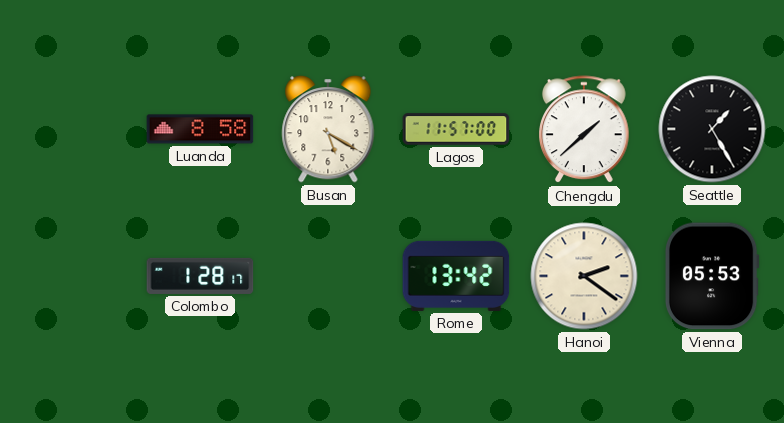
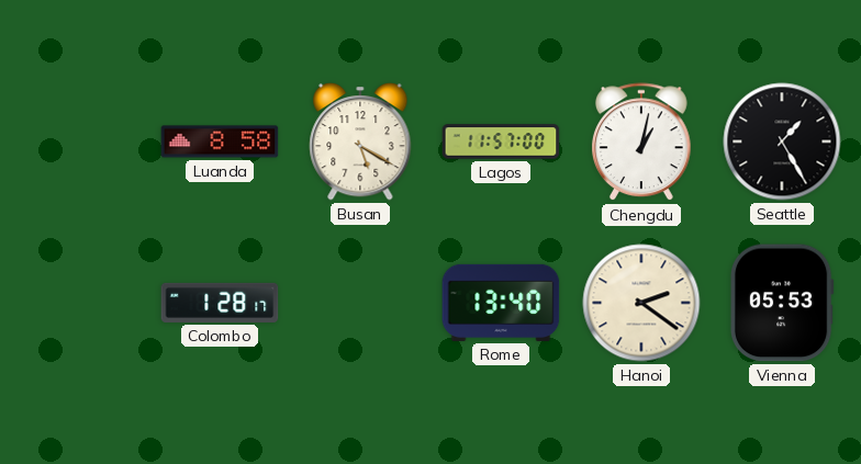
Chengdu: 1:38 -> 1:02 (642, 143)
Rome: 13:42 -> 13:40 (501, 303)
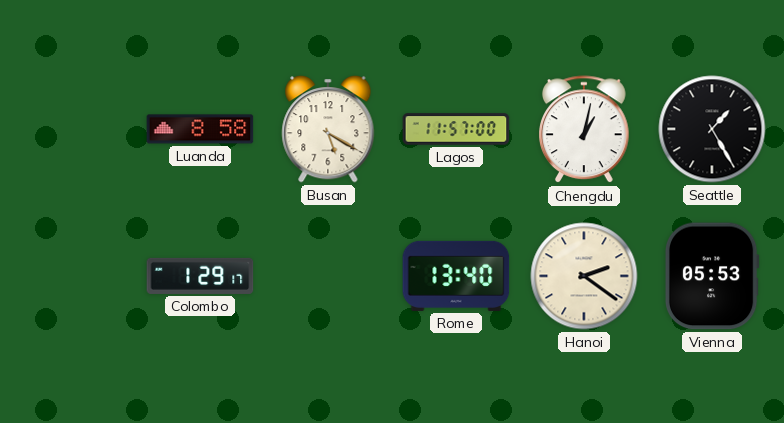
Colombo: 1:28 -> 1:29 (200, 276)
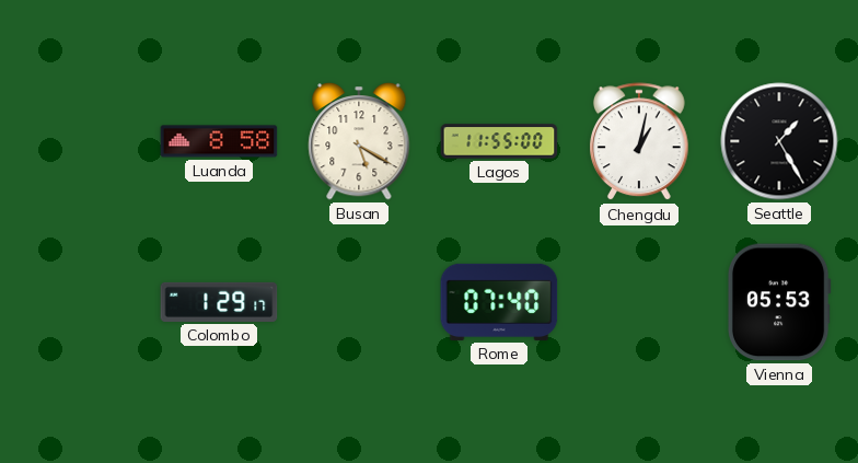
Lagos: 11:57 -> 11:55 (499, 141)
Rome: 13:40 -> 07:40 (499, 302)
Hanoi: 2:21 -> none (584, 276)
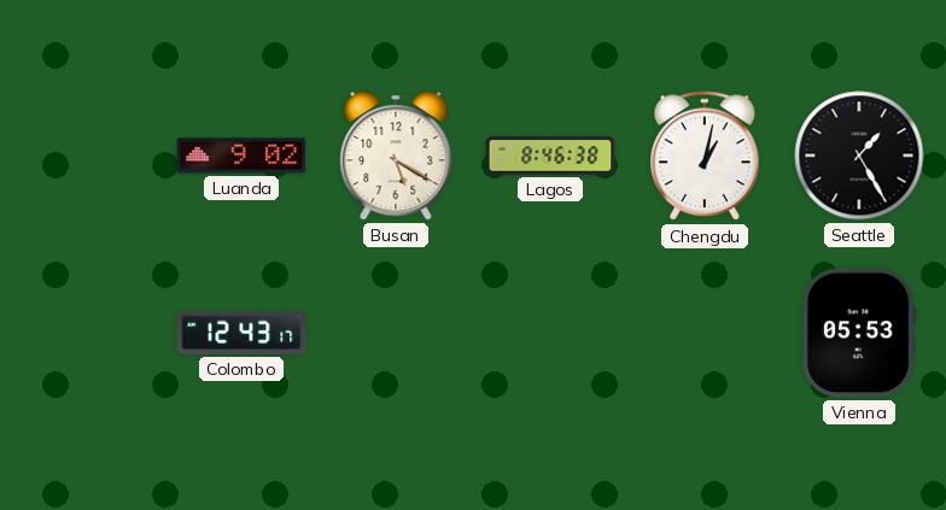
Luanda: 8:58 -> 9:02 (241, 156)
Lagos: 11:55 -> 8:46 (550, 156)
Colombo: 1:29 -> 12:43 (241, 333)
Rome: 07:40 -> none (499, 302)
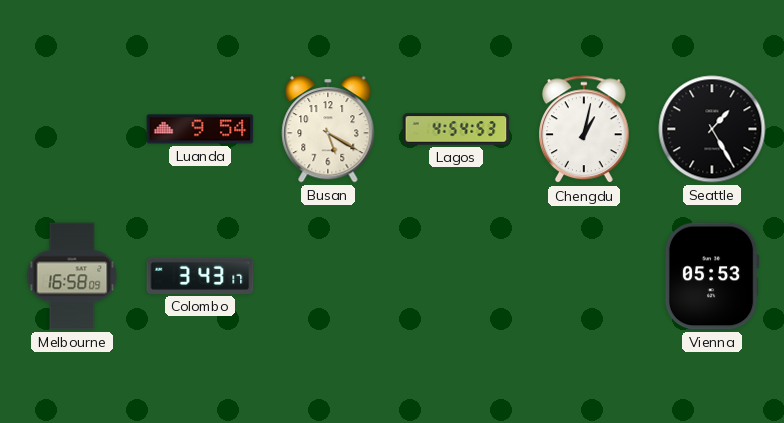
Luanda: 9:02 -> 9:54 (200, 129)
Lagos: 8:46 -> 4:54 (456, 129)
Melbourne: none -> 16:58 (72, 276)
Colombo: 12:43 -> 3:43 (200, 276)
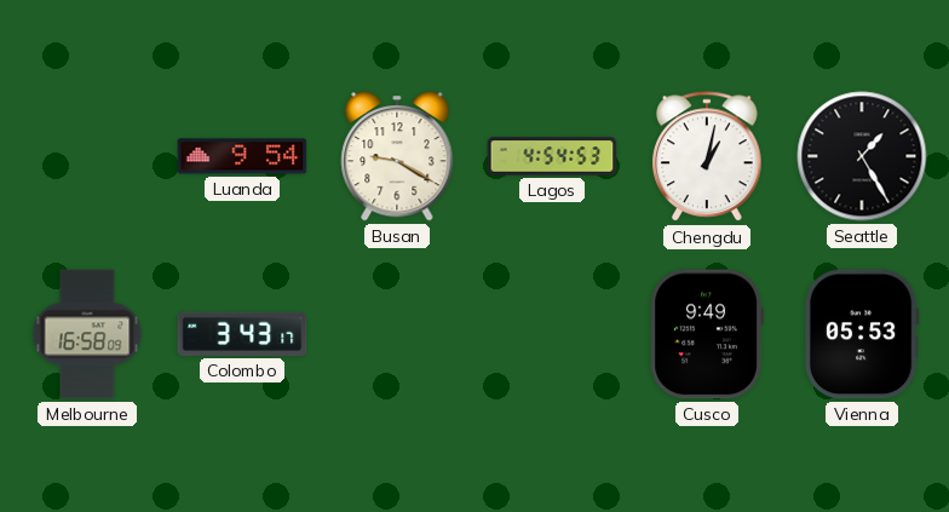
Busan: 5:20 -> 9:20 (397, 156)
Cusco: none -> 9:49 (707, 334)
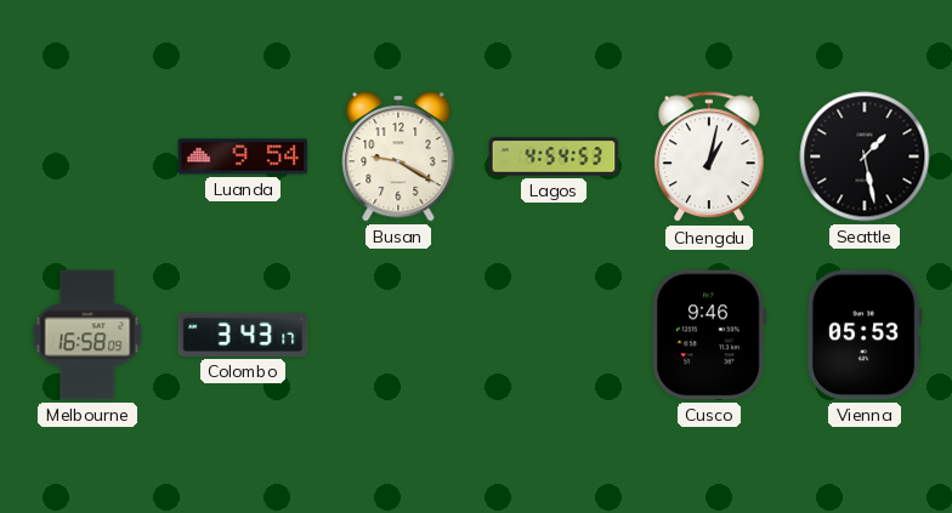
Seattle: 1:25 -> 1:28 (865, 156)
Cusco: 9:49 -> 9:46 (709, 335)
